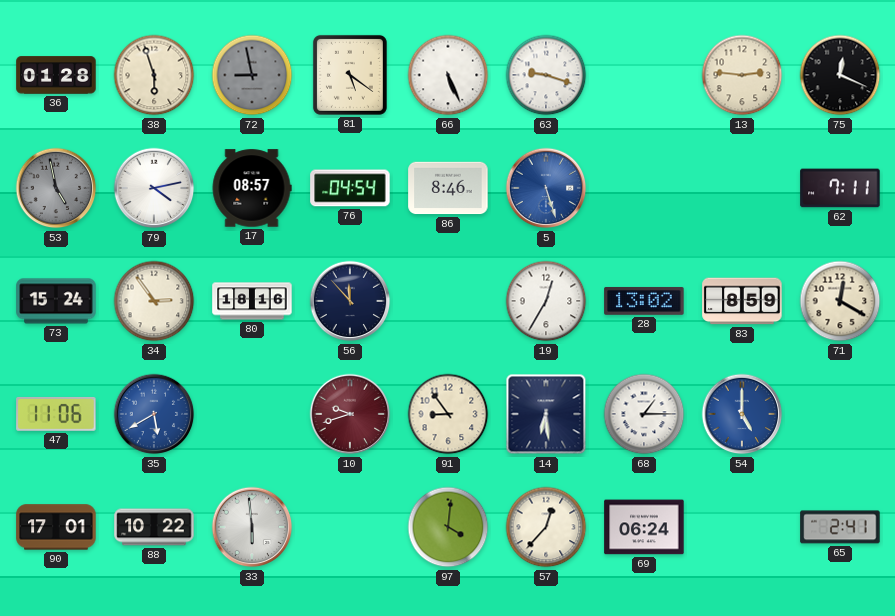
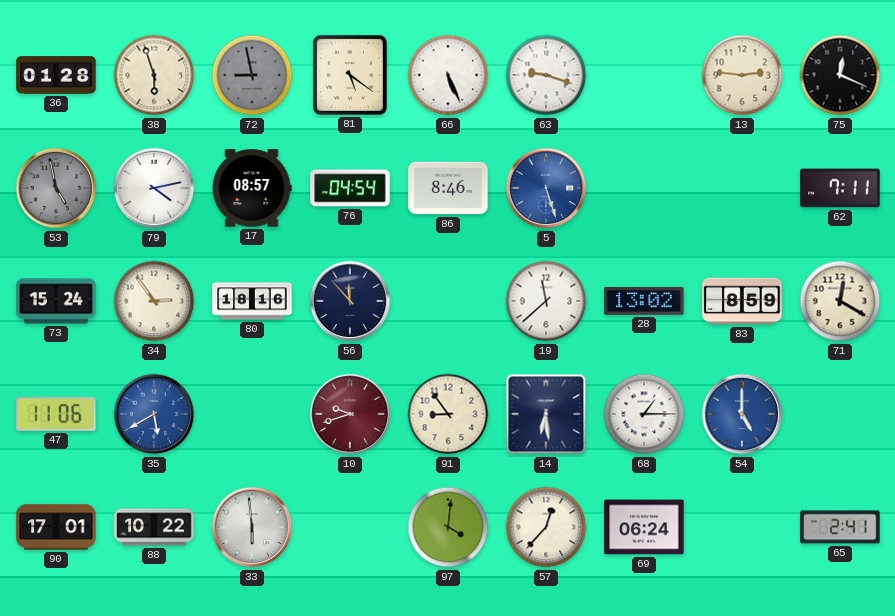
19: 12:35 -> 11:38 (546, 301)
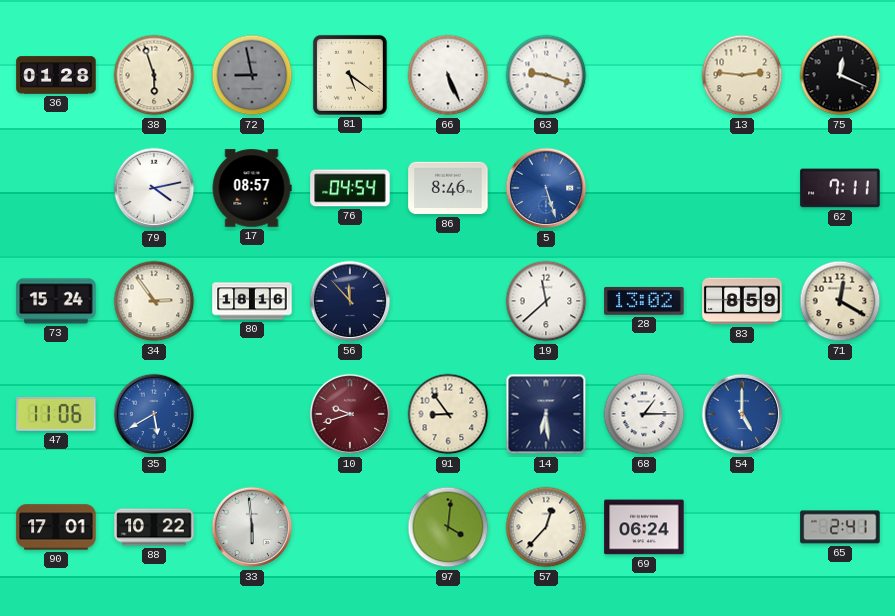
53: 4:58 -> none (56, 188)
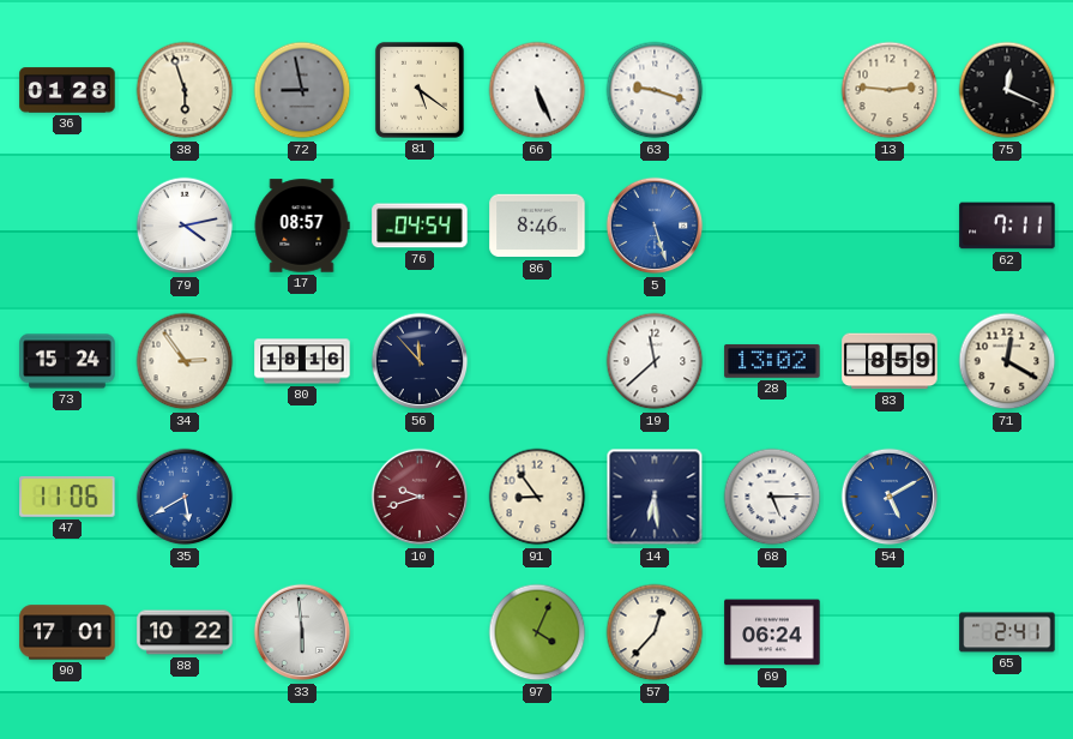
68: 1:15 -> 5:15 (772, 497)
54: 5:00 -> 5:10 (890, 497)
97: 4:01 -> 4:04 (537, 632)
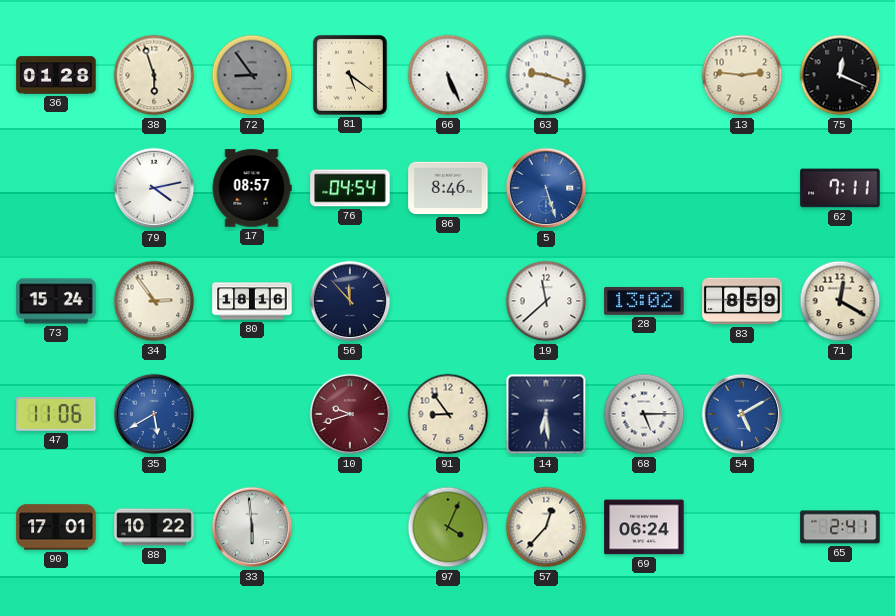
72: 8:58 -> 8:54 (252, 75)
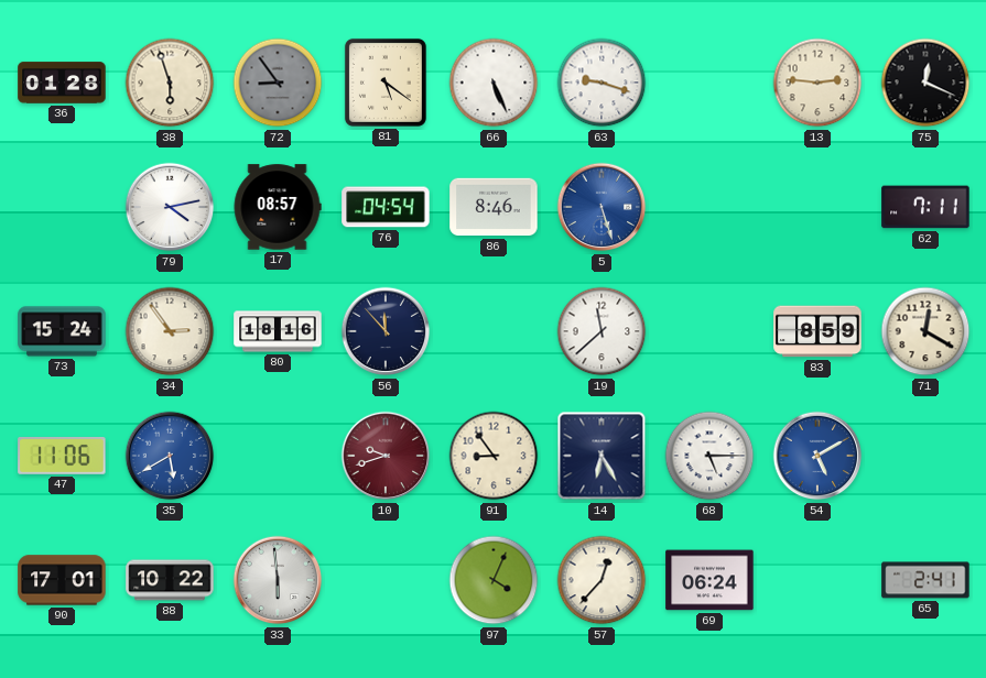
28: 13:02 -> none (644, 301)
14: 6:29 -> 6:25 (602, 456)
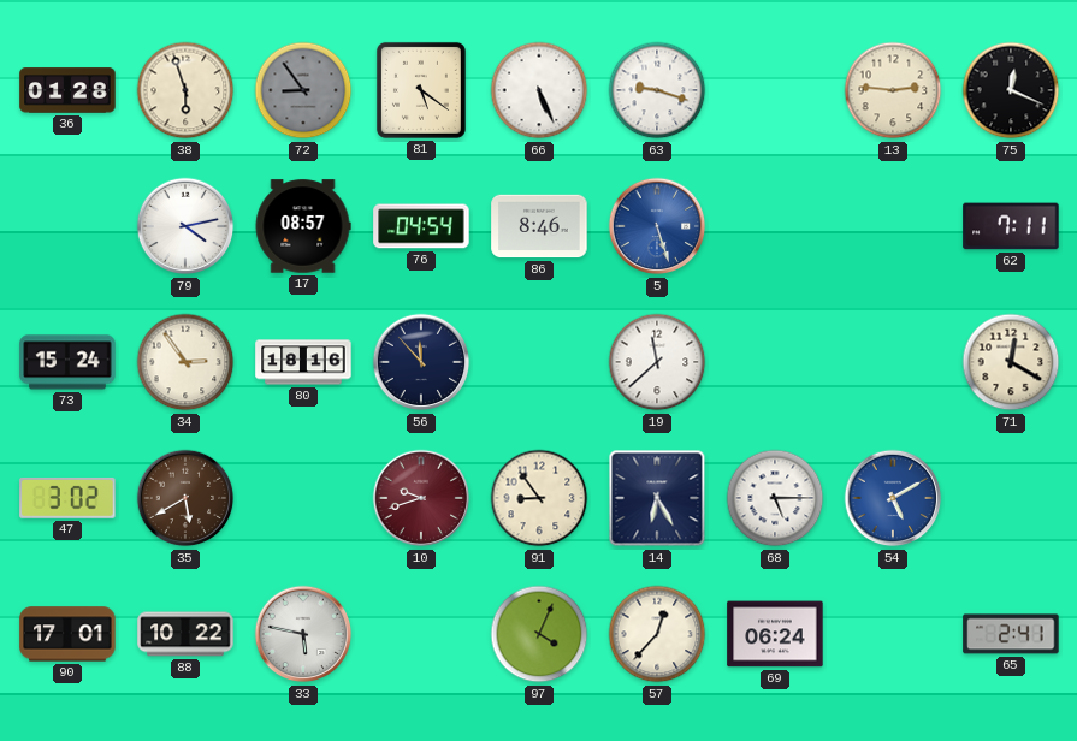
83: 8:59 -> none (817, 331)
47: 11:06 -> 3:02 (67, 498)
35 dial: blue -> brown (185, 498)
33: 5:59 -> 5:47 (303, 634)
